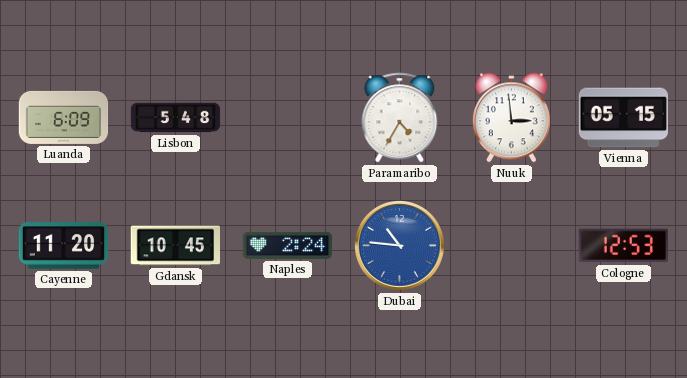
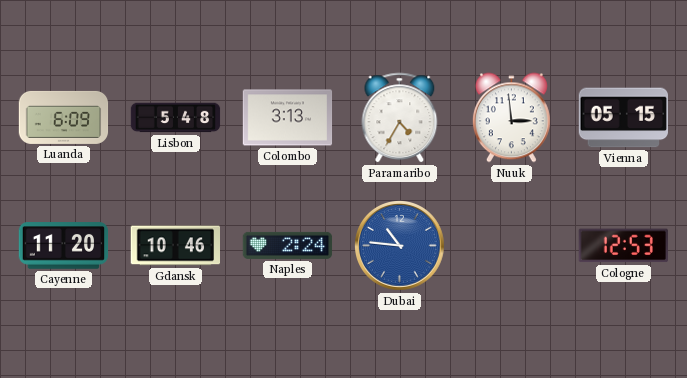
Colombo: none -> 3:13 (288, 118)
Gdansk: 10:45 -> 10:46 (175, 246)
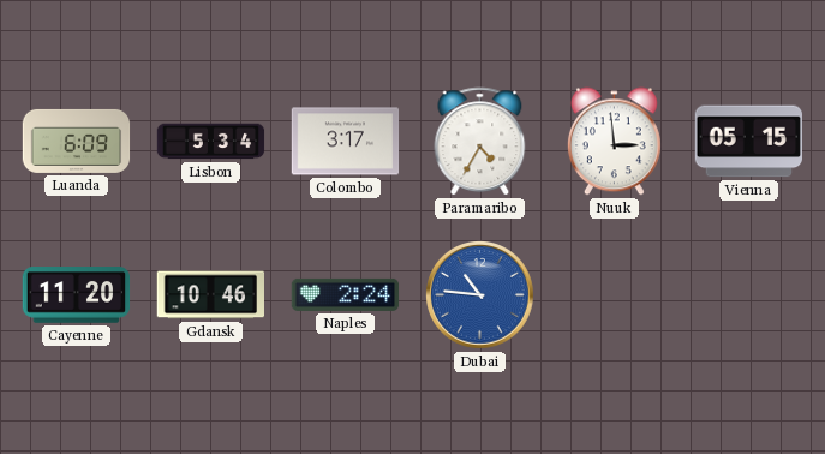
Lisbon: 5:48 -> 5:34 (211, 142)
Colombo: 3:13 -> 3:17 (346, 142)
Cologne: 12:53 -> none (623, 246)
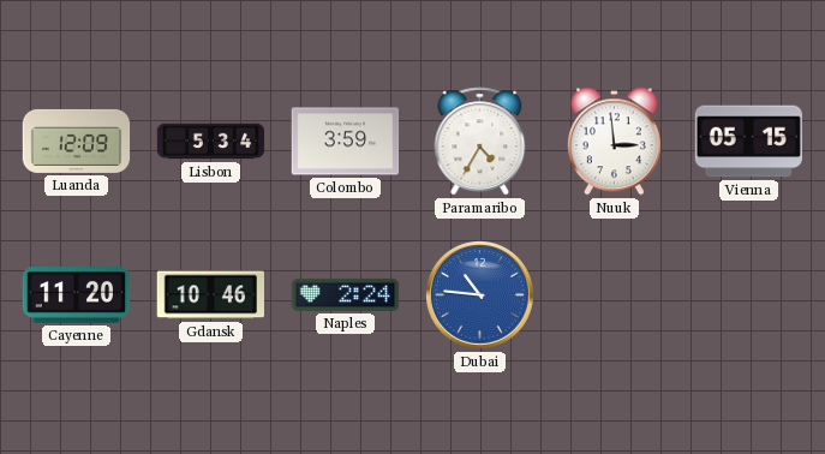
Luanda: 6:09 -> 12:09 (77, 141)
Colombo: 3:17 -> 3:59 (346, 142)
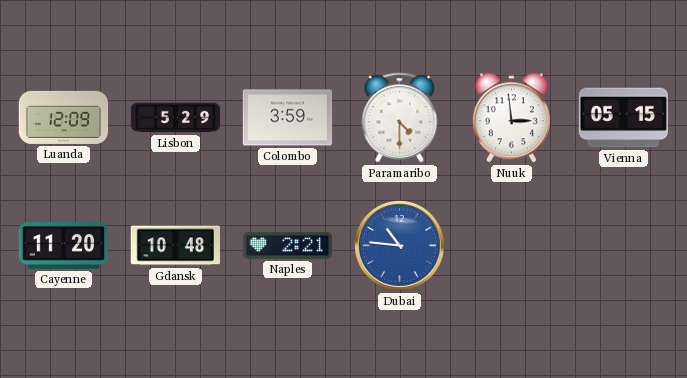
Lisbon: 5:34 -> 5:29 (176, 118)
Paramaribo: 4:35 -> 4:30 (400, 118)
Gdansk: 10:46 -> 10:48 (175, 246)
Naples: 2:24 -> 2:21 (288, 245)
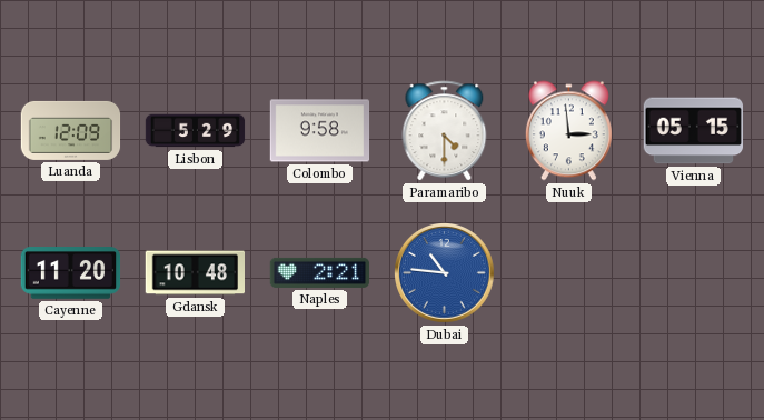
Colombo: 3:59 -> 9:58 (320, 131)
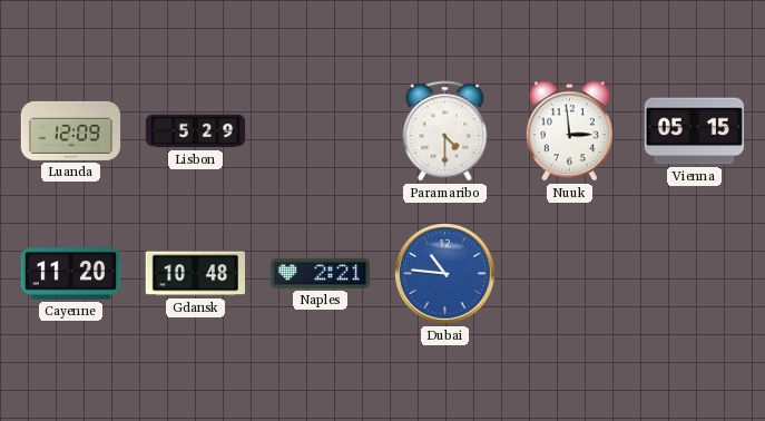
Colombo: 9:58 -> none (320, 131)
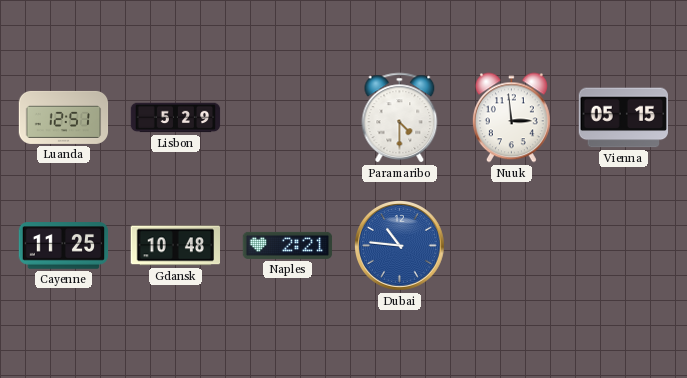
Luanda: 12:09 -> 12:51 (64, 117)
Cayenne: 11:20 -> 11:25 (64, 246)
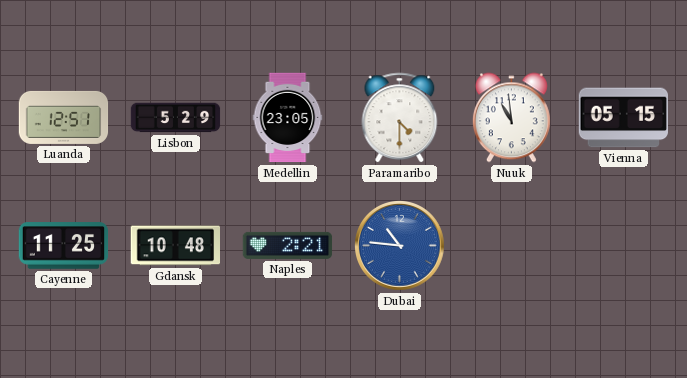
Medellin: none -> 23:05 (288, 118)
Nuuk: 2:59 -> 10:59 (511, 118)
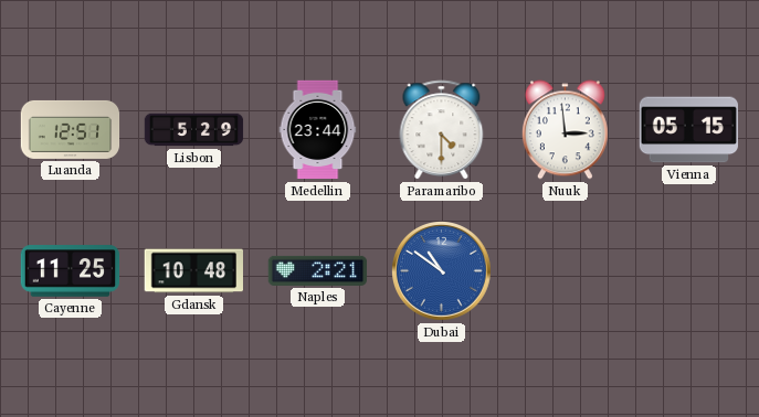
Medellin: 23:05 -> 23:44 (318, 130)
Nuuk: 10:59 -> 2:59 (565, 130)
Dubai: 10:46 -> 10:51 (442, 271)
